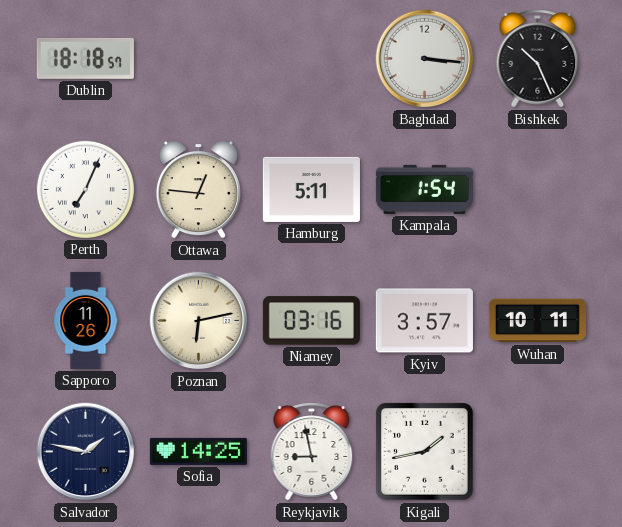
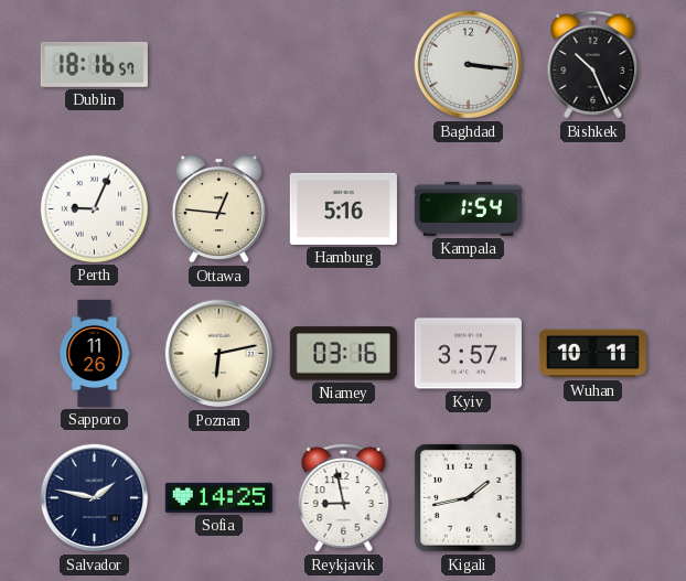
Dublin: 18:18 -> 18:16 (94, 64)
Perth: 7:04 -> 9:04 (94, 208)
Hamburg: 5:11 -> 5:16 (343, 208)
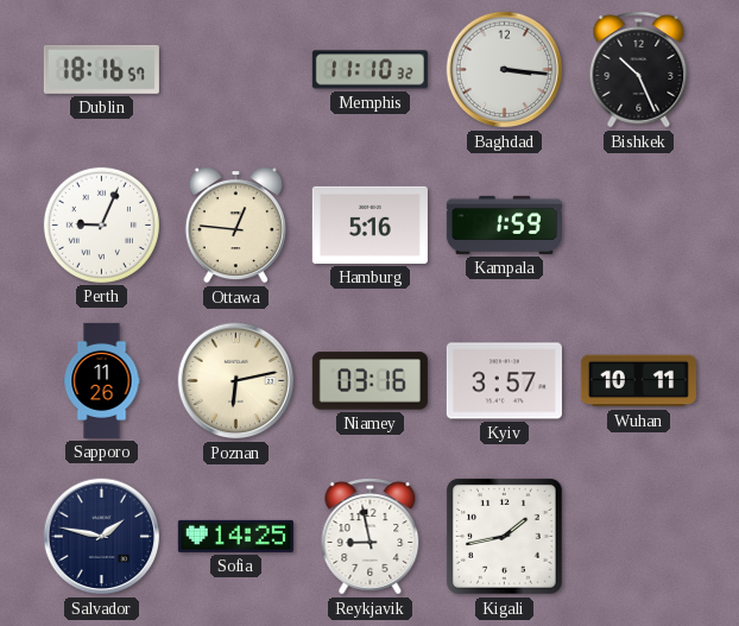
Memphis: none -> 11:10 (369, 70)
Kampala: 1:54 -> 1:59 (504, 225)
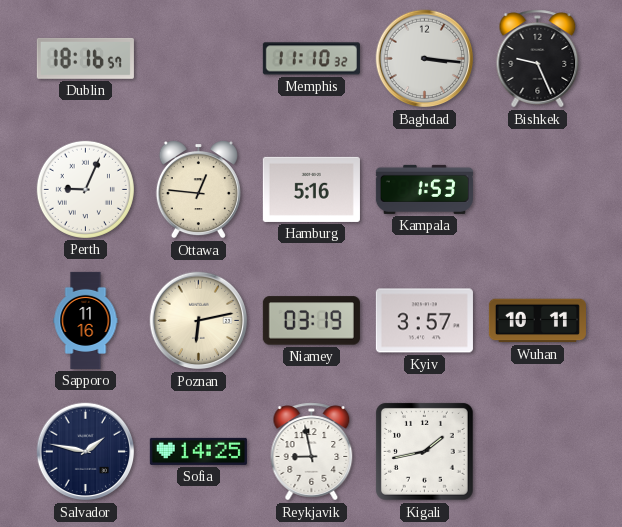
Bishkek: 10:26 -> 9:26 (538, 59)
Kampala: 1:59 -> 1:53 (424, 189)
Sapporo: 11:26 -> 11:16 (86, 320)
Niamey: 03:16 -> 03:19 (311, 321)
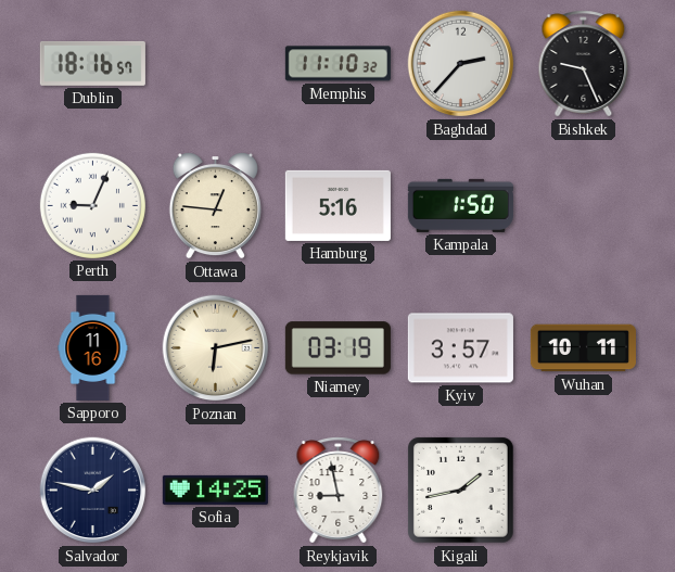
Baghdad: 3:16 -> 2:37 (461, 64)
Kampala: 1:53 -> 1:50 (460, 205)
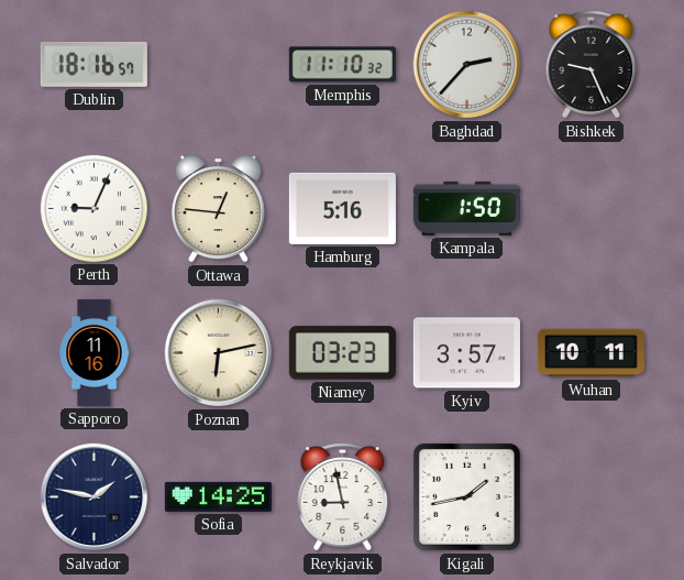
Niamey: 03:19 -> 03:23 (342, 353)
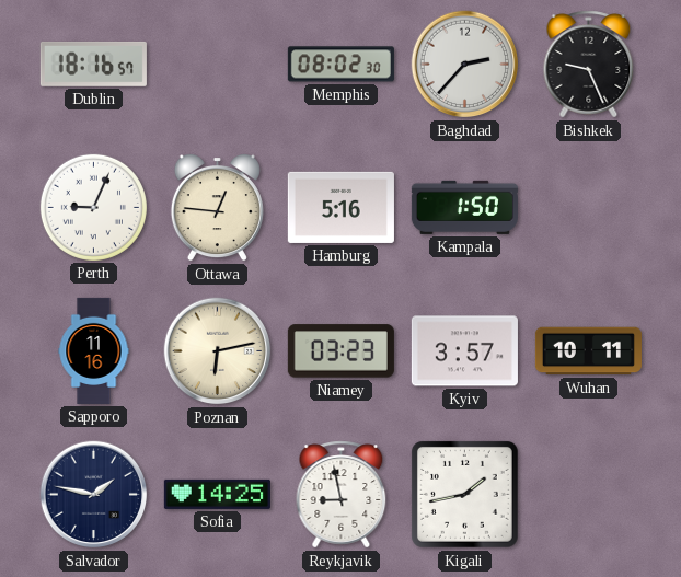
Memphis: 11:10 -> 08:02 (340, 65)
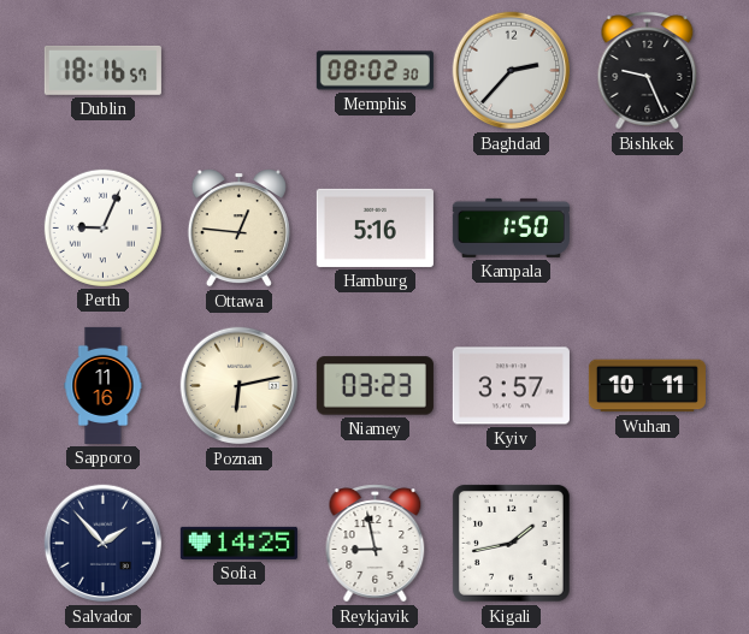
Salvador: 1:47 -> 1:53 (104, 544)
